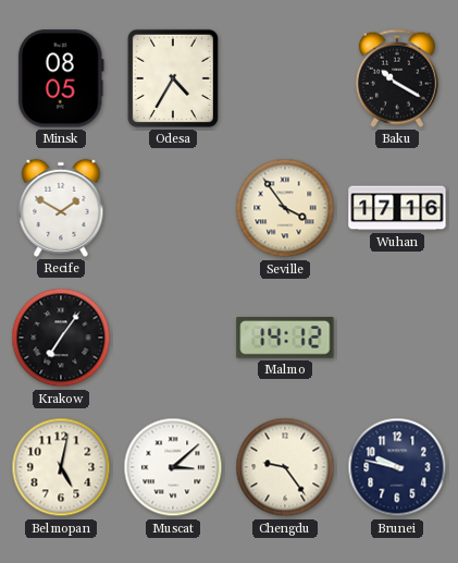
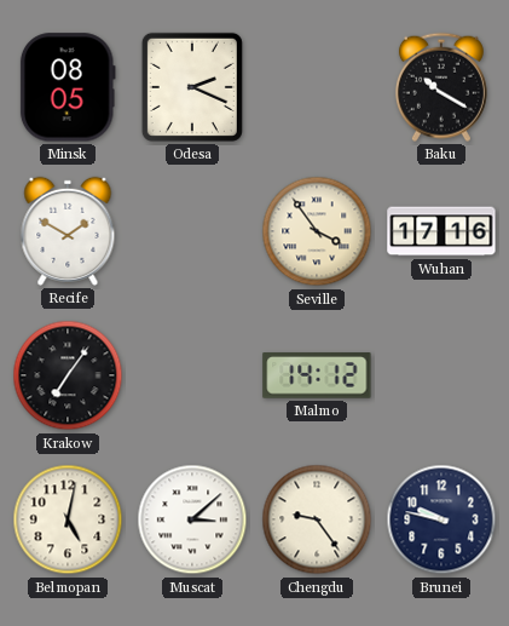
Odesa: 4:35 -> 2:19 (192, 87)
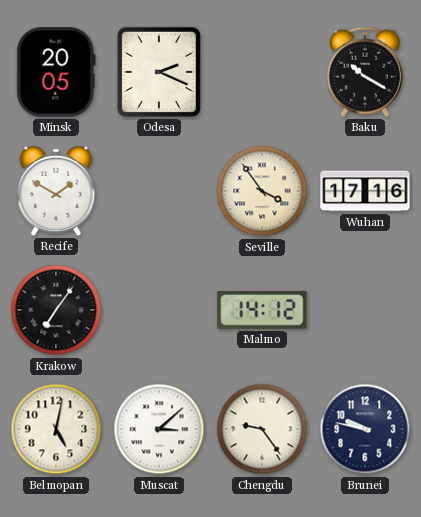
Minsk: 08:05 -> 20:05 (56, 72)
